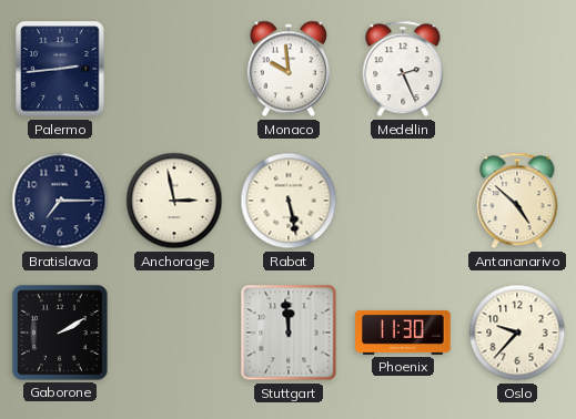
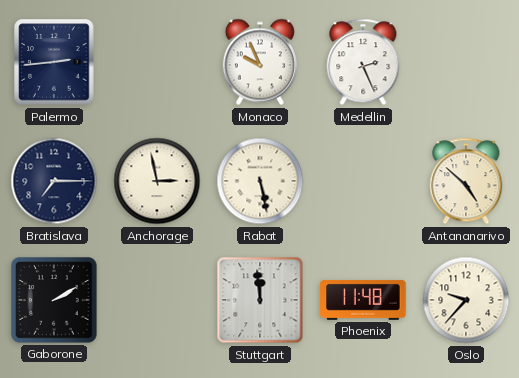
Monaco: 9:59 -> 9:56 (260, 62)
Phoenix: 11:30 -> 11:48 (363, 300)
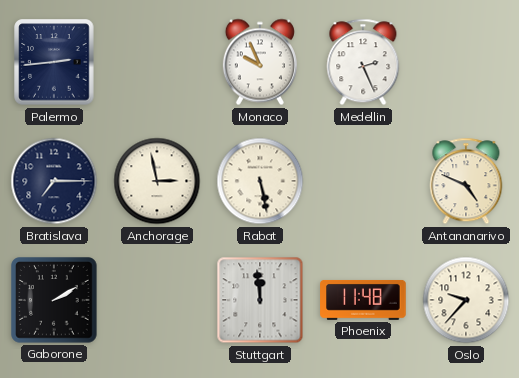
Antananarivo: 4:52 -> 4:49 (466, 181)
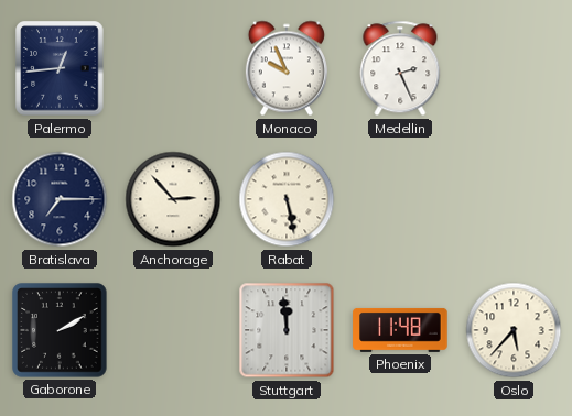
Palermo: 2:44 -> 12:44 (60, 68)
Anchorage: 2:58 -> 2:53 (173, 199)
Antananarivo: 4:49 -> none (466, 181)
Oslo: 9:37 -> 5:37 (514, 330)
